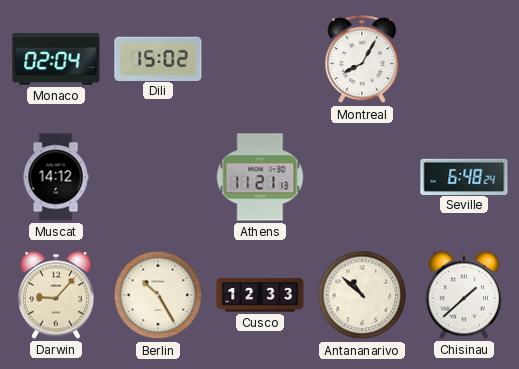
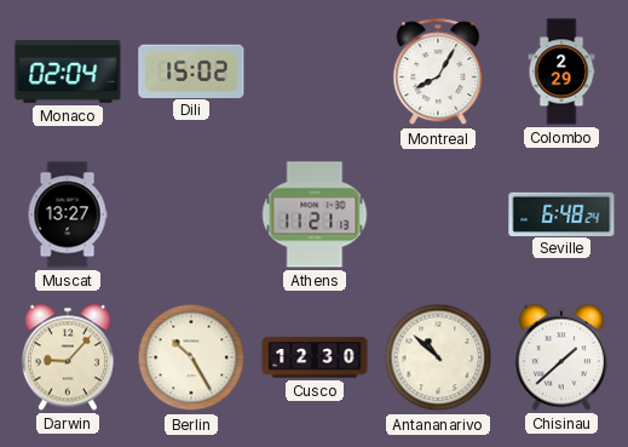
Colombo: none -> 2:29 (561, 71)
Muscat: 14:12 -> 13:27 (68, 214)
Cusco: 12:33 -> 12:30 (315, 357)
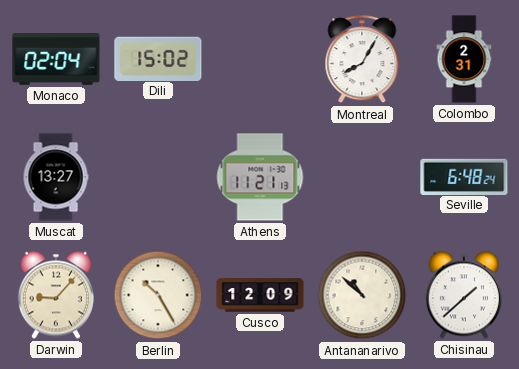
Colombo: 2:29 -> 2:31 (464, 59)
Cusco: 12:30 -> 12:09 (260, 295)
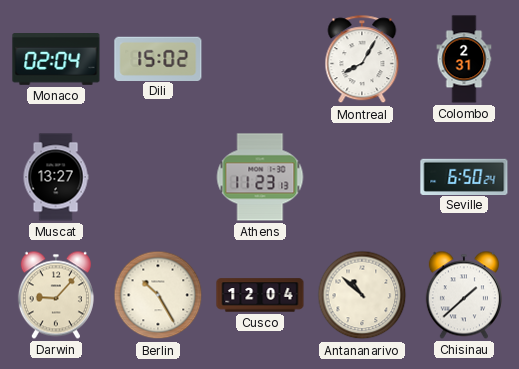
Athens: 11:21 -> 11:23 (260, 177)
Seville: 6:48 -> 6:50 (464, 176)
Cusco: 12:09 -> 12:04 (260, 295)
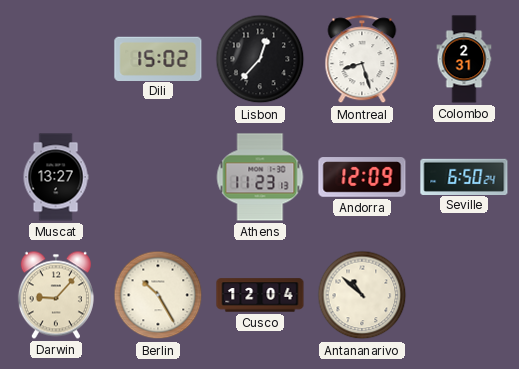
Monaco: 02:04 -> none (56, 60)
Lisbon: none -> 12:37 (260, 59)
Montreal: 8:05 -> 8:27 (362, 60)
Andorra: none -> 12:09 (362, 177)
Chisinau: 1:38 -> none (464, 295)
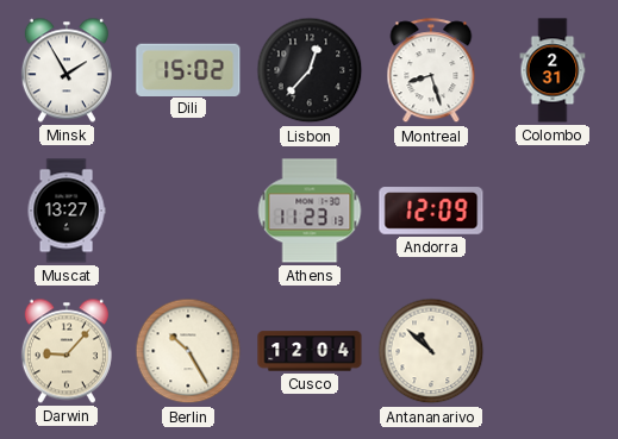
Minsk: none -> 1:55 (67, 70)
Seville: 6:50 -> none (464, 176)
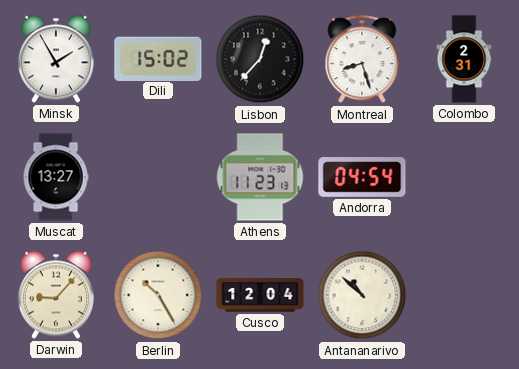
Andorra: 12:09 -> 04:54 (362, 177)
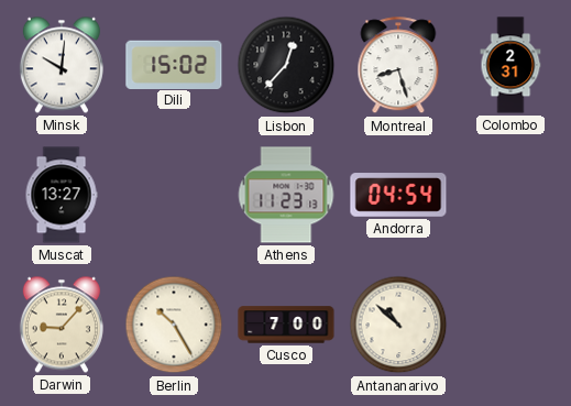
Minsk: 1:55 -> 10:01 (62, 65)
Cusco: 12:04 -> 7:00 (286, 325)
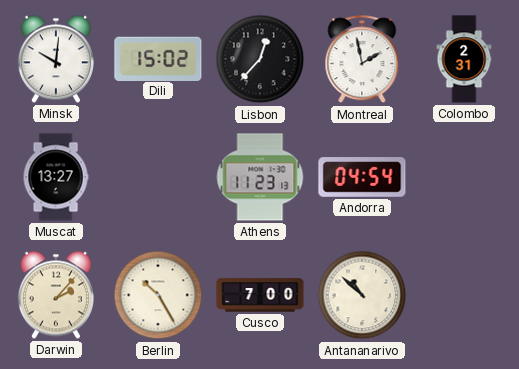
Montreal: 8:27 -> 1:58 (362, 60)
Darwin: 9:07 -> 2:07 (56, 295)
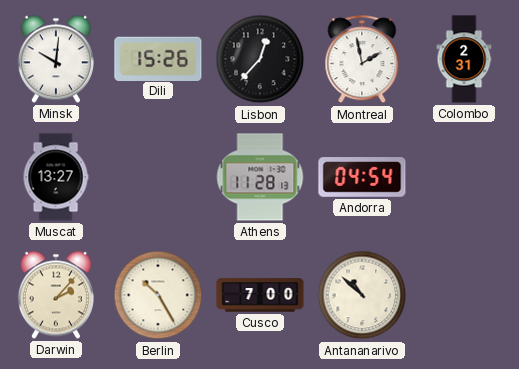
Dili: 15:02 -> 15:26 (158, 58)
Athens: 11:23 -> 11:28 (260, 177)
